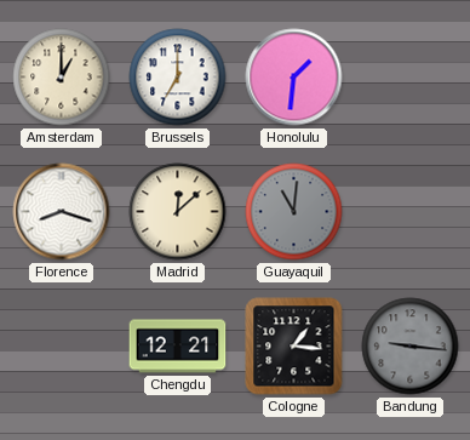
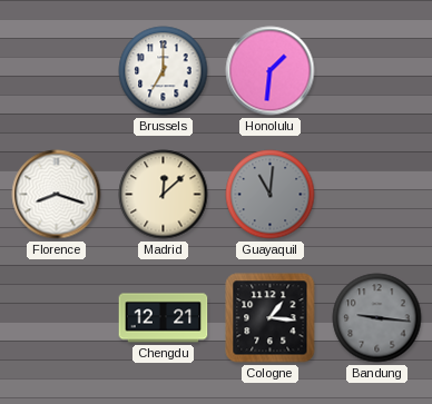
Amsterdam: 1:00 -> none (62, 78)
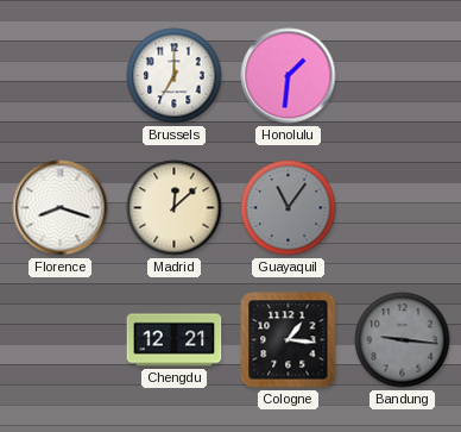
Guayaquil: 11:01 -> 11:06 (289, 208)
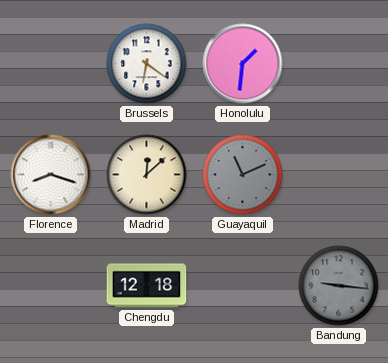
Brussels: 7:00 -> 6:21 (147, 64)
Guayaquil: 11:06 -> 11:11 (243, 175)
Chengdu: 12:21 -> 12:18 (147, 286)
Cologne: 1:16 -> none (289, 340)
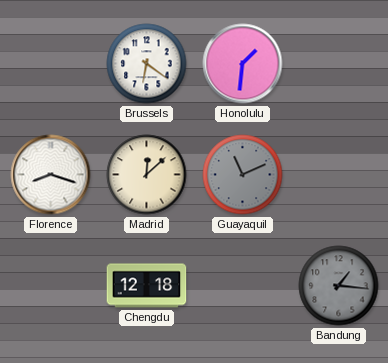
Bandung: 9:16 -> 1:16 (339, 286)
